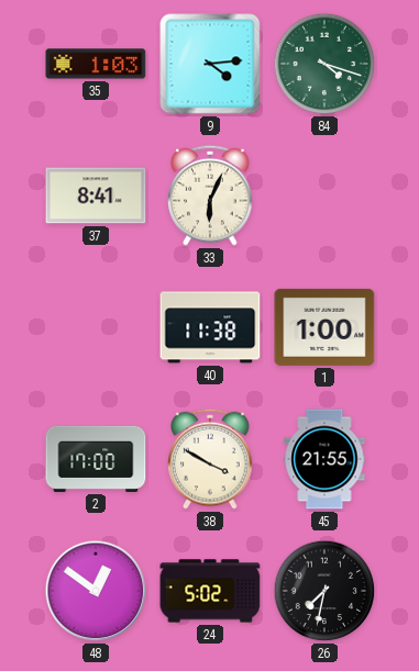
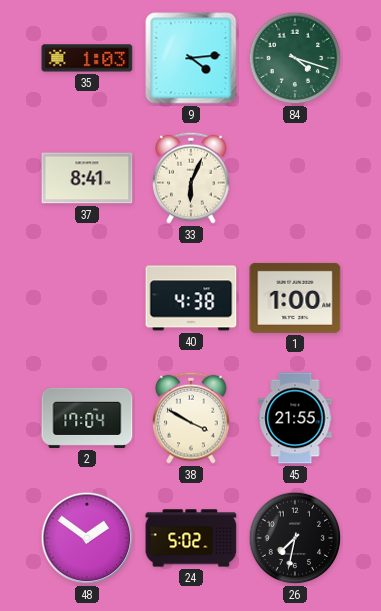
40: 11:38 -> 4:38 (191, 298)
2: 17:00 -> 17:04 (87, 418)
48: 12:51 -> 1:51 (87, 538)
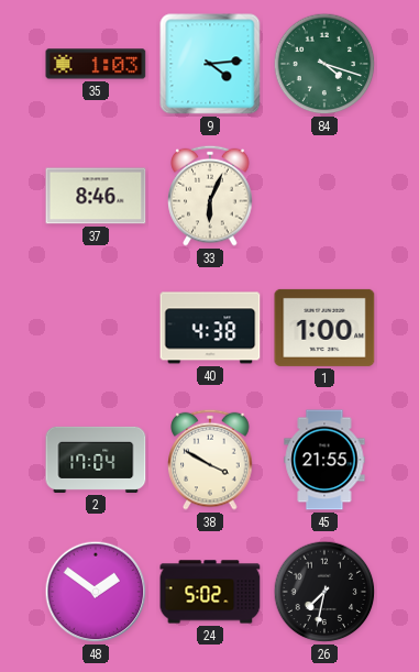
37: 8:41 -> 8:46 (96, 196)
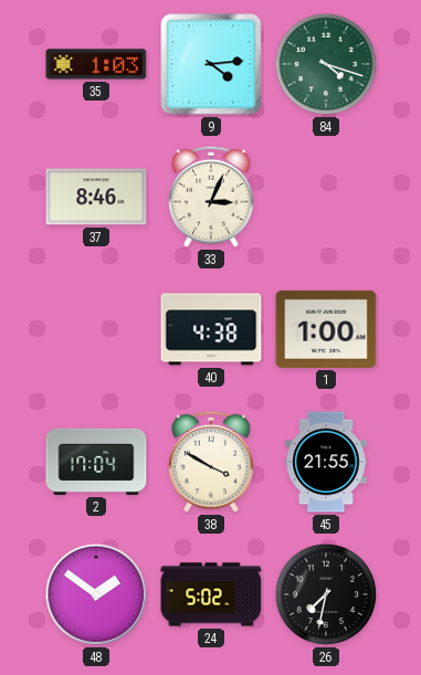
33: 6:04 -> 3:04 (211, 197)
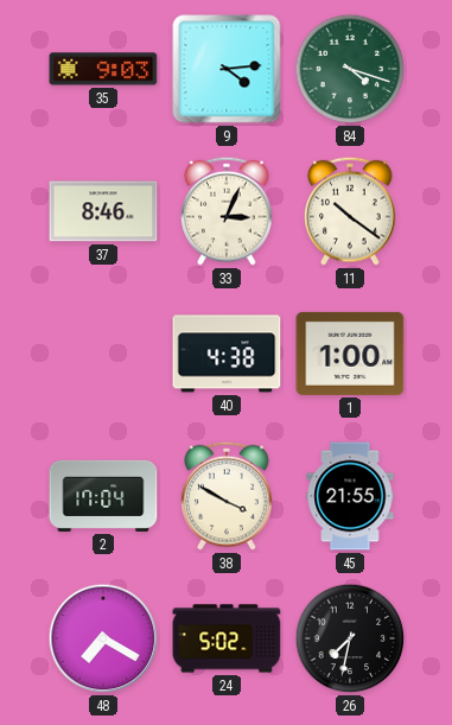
35: 1:03 -> 9:03 (103, 69)
11: none -> 10:21 (350, 211)
48: 1:51 -> 7:20 (103, 638)
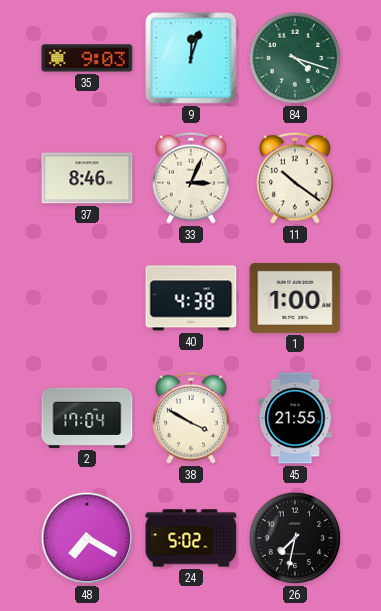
9: 4:14 -> 12:03 (191, 58)
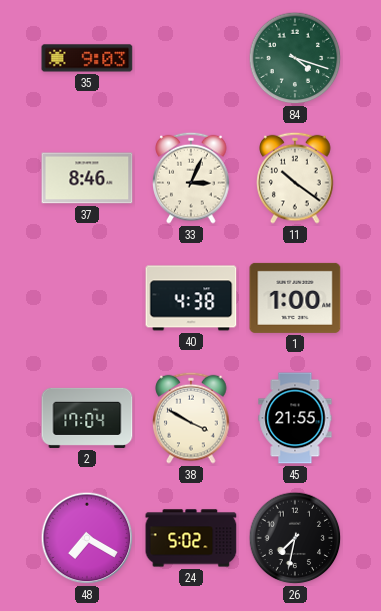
9: 12:03 -> none (191, 58)
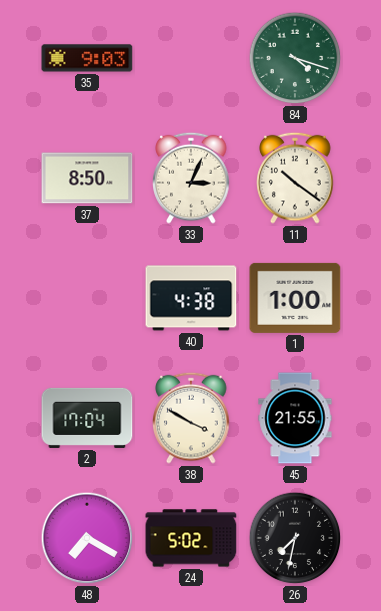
37: 8:46 -> 8:50 (87, 178)
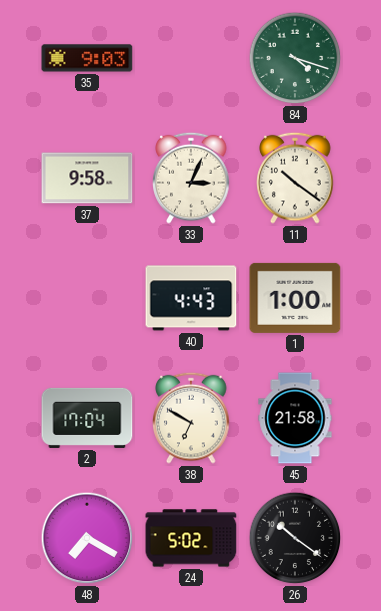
37: 8:50 -> 9:58 (87, 178)
40: 4:38 -> 4:43 (191, 298)
38: 3:50 -> 6:50 (191, 418)
45: 21:55 -> 21:58 (295, 418)
26: 7:32 -> 10:21 (295, 538)
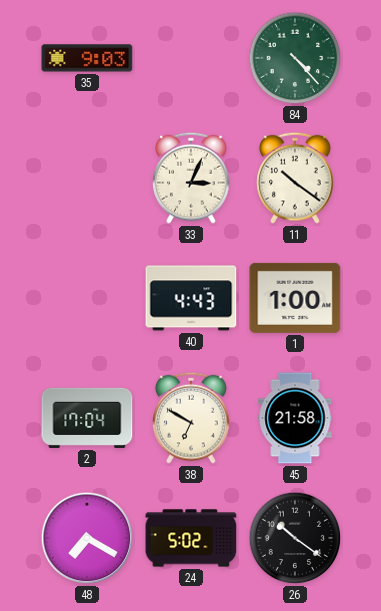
84: 4:18 -> 4:23 (295, 58)
37: 9:58 -> none (87, 178)
